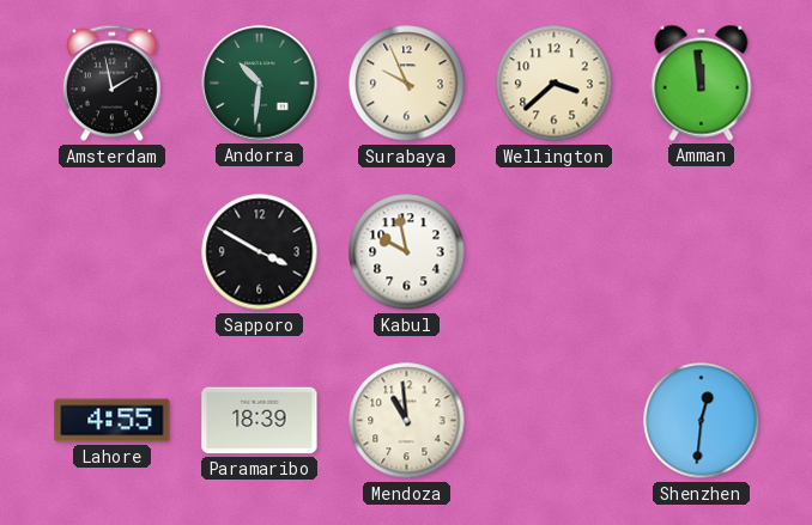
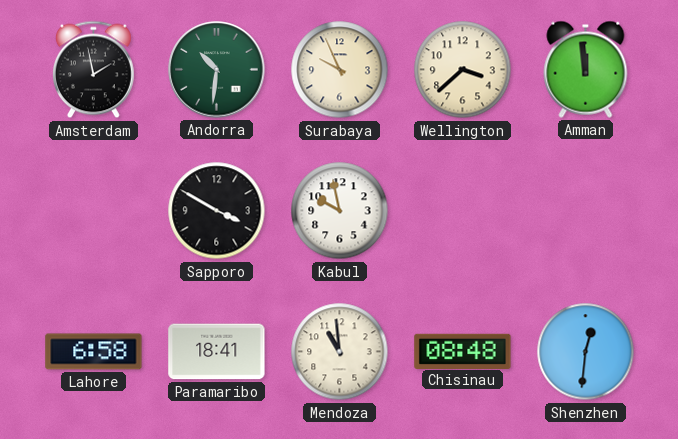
Lahore: 4:55 -> 6:58 (94, 352)
Paramaribo: 18:39 -> 18:41 (217, 352)
Chisinau: none -> 08:48 (463, 351)
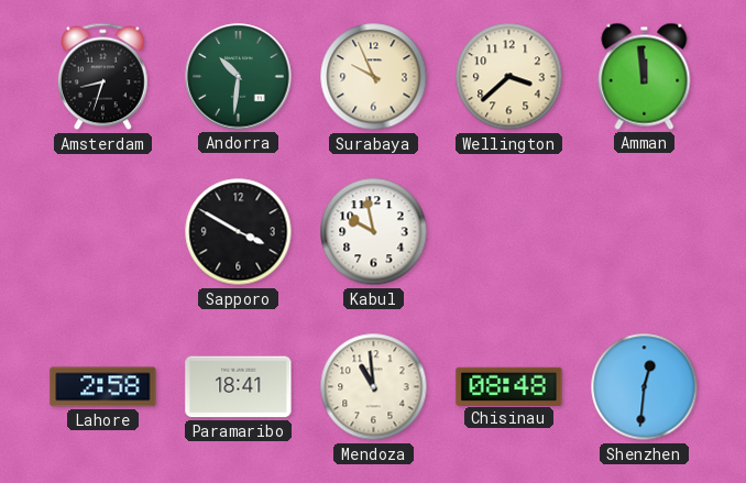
Amsterdam: 1:58 -> 8:33 (102, 77)
Lahore: 6:58 -> 2:58 (103, 387)
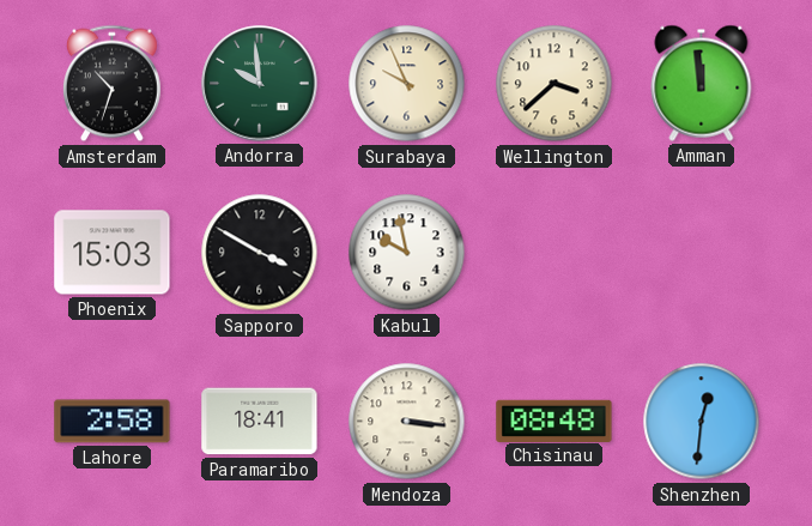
Amsterdam: 8:33 -> 10:33 (111, 84)
Andorra: 10:31 -> 9:59 (260, 84)
Phoenix: none -> 15:03 (113, 253)
Mendoza: 10:59 -> 3:16 (407, 422)
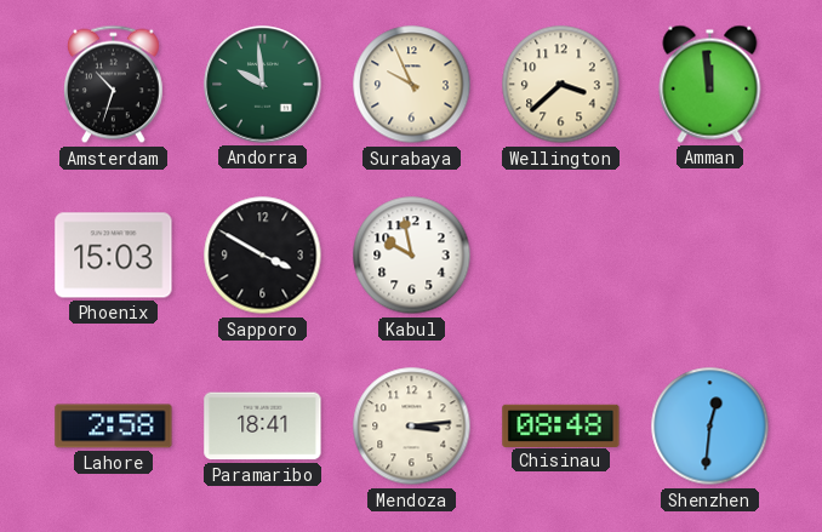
Mendoza: 3:16 -> 3:14 (412, 427)
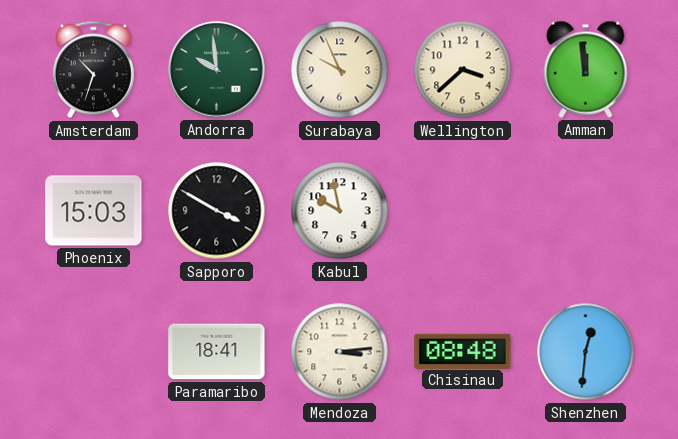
Lahore: 2:58 -> none (114, 427)
